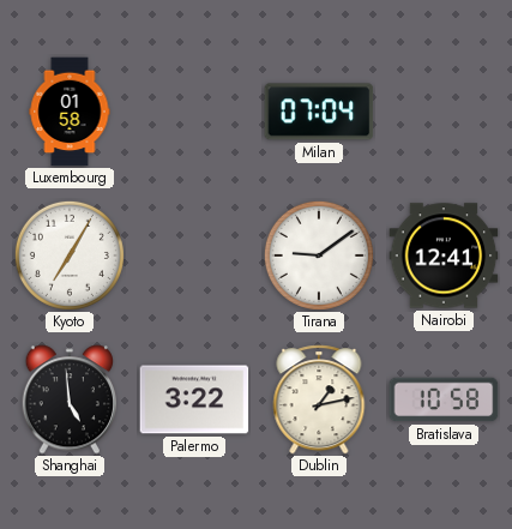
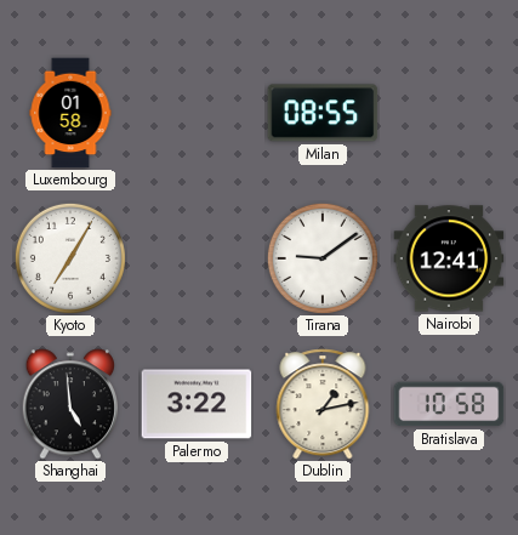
Milan: 07:04 -> 08:55 (323, 113)
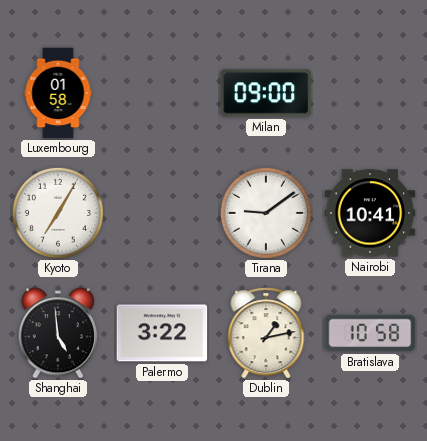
Milan: 08:55 -> 09:00 (266, 93)
Nairobi: 12:41 -> 10:41 (370, 213)
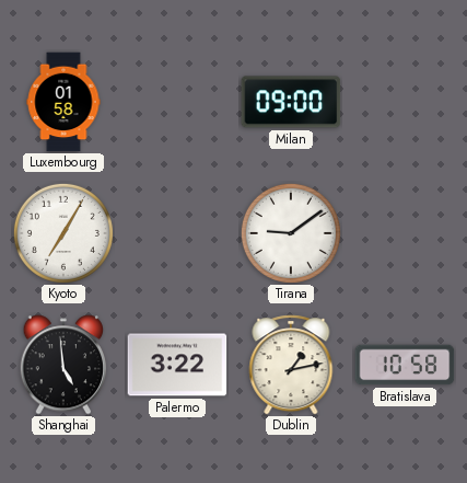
Nairobi: 10:41 -> none (370, 213)
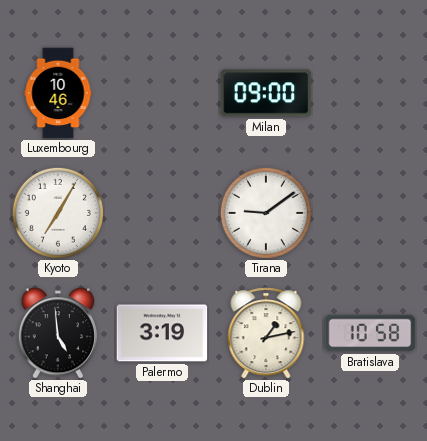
Luxembourg: 01:58 -> 10:46 (58, 93)
Palermo: 3:22 -> 3:19 (162, 333)
